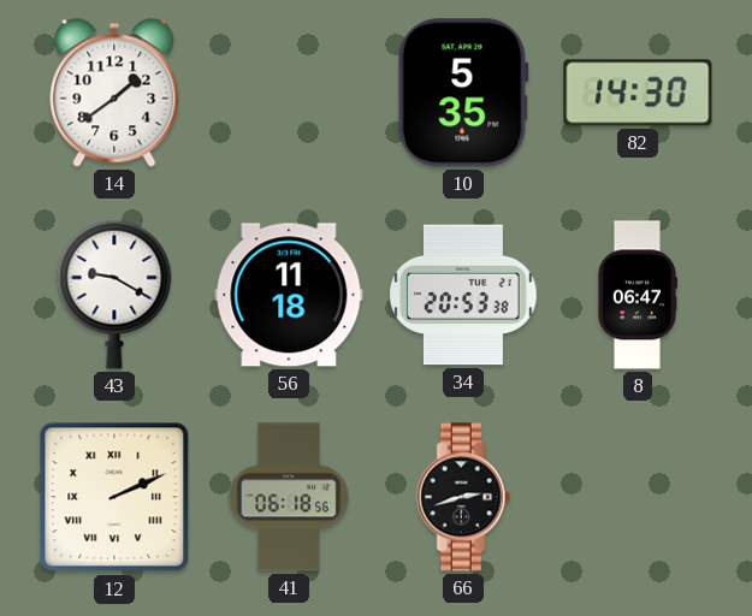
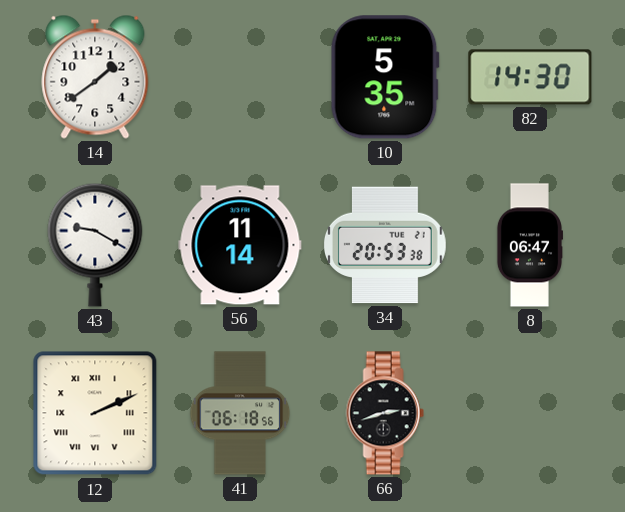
56: 11:18 -> 11:14 (240, 245)
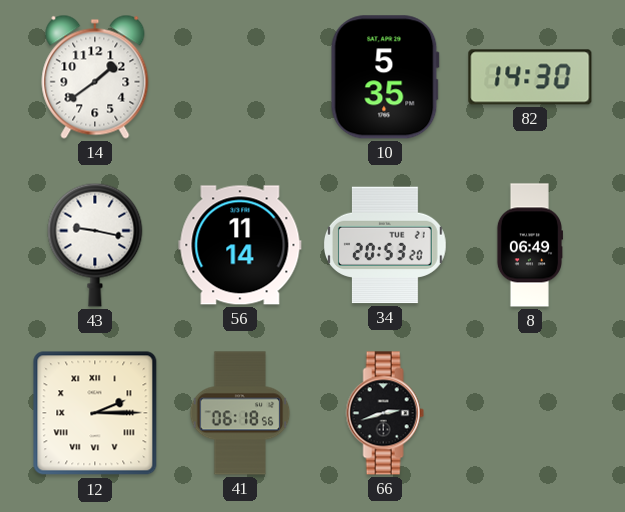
43: 9:20 -> 9:17 (95, 245)
34: 20:53:38 -> 20:53:20 (385, 245)
8: 06:47 -> 06:49 (529, 245)
12: 2:11 -> 2:15 (95, 413)
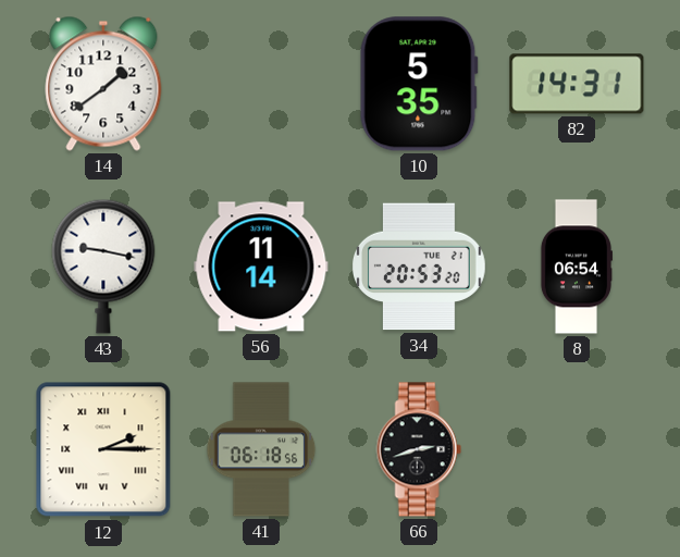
82: 14:30 -> 14:31 (577, 84)
8: 06:49 -> 06:54 (576, 267)
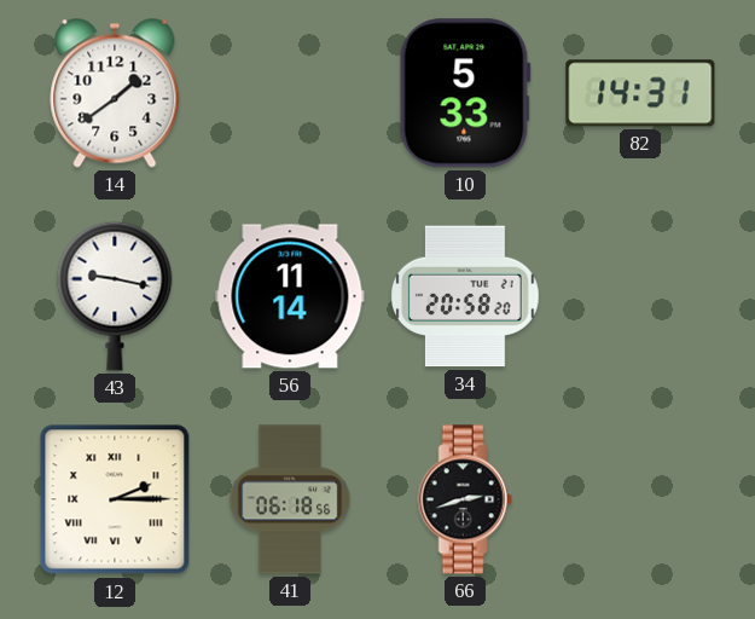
10: 5:35 -> 5:33 (465, 93)
34: 20:53 -> 20:58 (465, 296)
8: 06:54 -> none (576, 267)
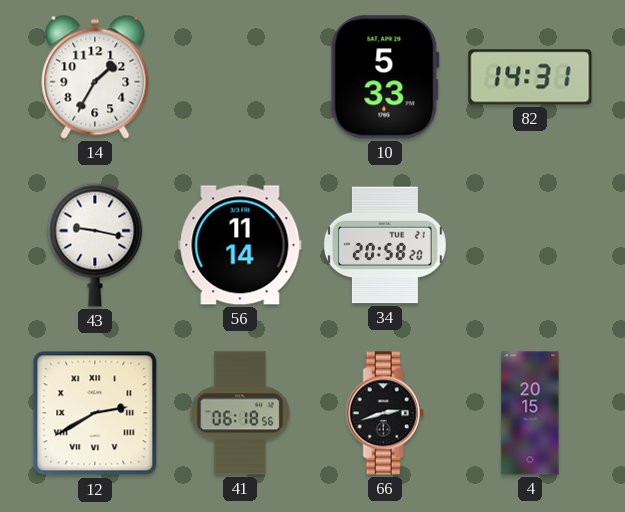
14: 1:39 -> 1:35 (95, 77)
12: 2:15 -> 2:40 (95, 413)
4: none -> 20:15 (530, 413)
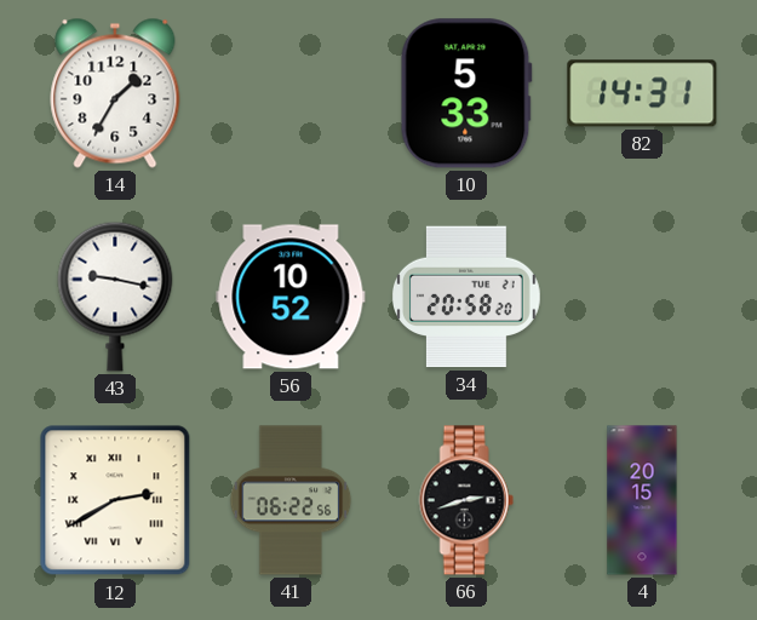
56: 11:14 -> 10:52 (291, 297)
41: 06:18 -> 06:22 (291, 500)
